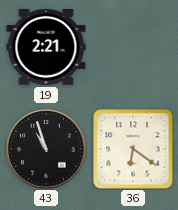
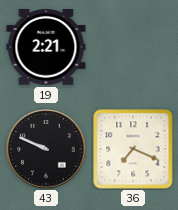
43: 10:57 -> 9:49 (46, 149)
36: 6:21 -> 7:19 (133, 149)
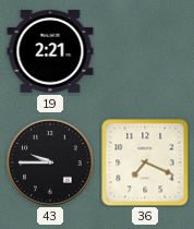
43: 9:49 -> 9:45 (50, 162)
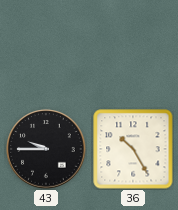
19: 2:21 -> none (50, 52)
36: 7:19 -> 10:25 (133, 149)
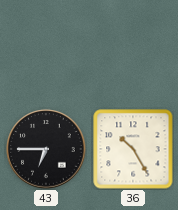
43: 9:45 -> 6:45 (46, 149)
